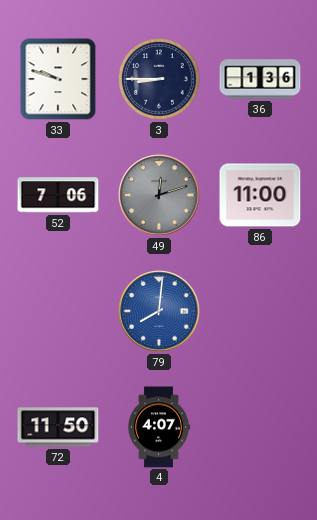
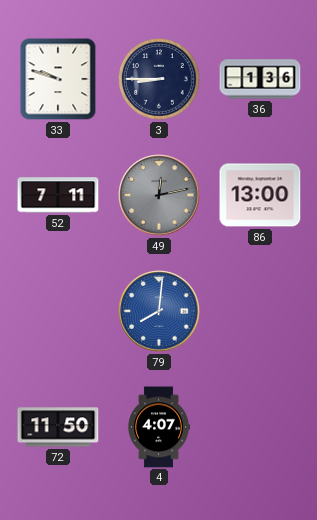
52: 7:06 -> 7:11 (58, 195)
49: 12:12 -> 12:13 (159, 195)
86: 11:00 -> 13:00 (260, 195)
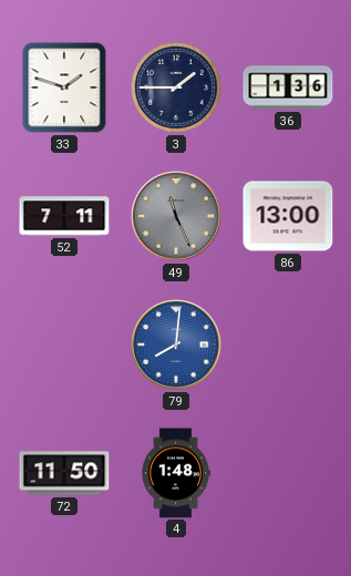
33: 9:48 -> 1:48 (64, 88)
3: 8:45 -> 1:45 (177, 89)
49: 12:13 -> 11:26 (176, 216)
4: 4:07 -> 1:48 (175, 473)
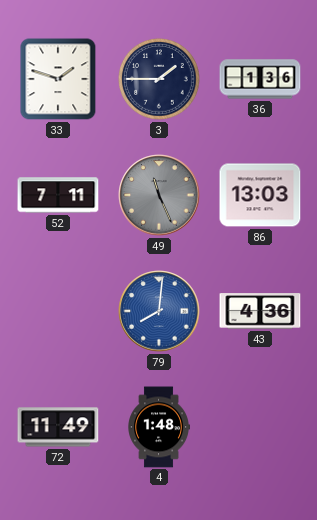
86: 13:00 -> 13:03 (260, 195)
43: none -> 4:36 (260, 311)
72: 11:50 -> 11:49 (58, 427)
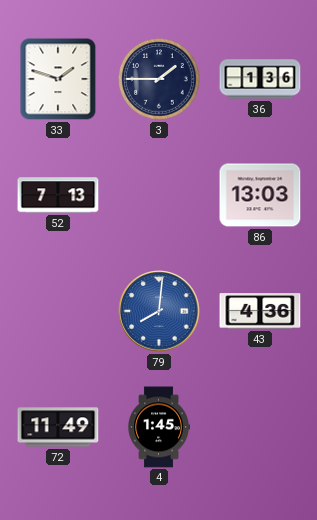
52: 7:11 -> 7:13 (58, 195)
49: 11:26 -> none (159, 195)
4: 1:48 -> 1:45 (158, 427)
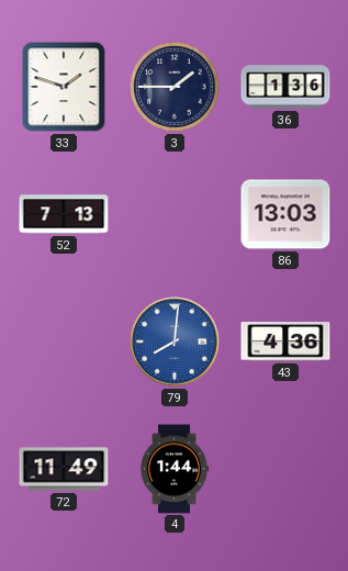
4: 1:45 -> 1:44 (173, 469)
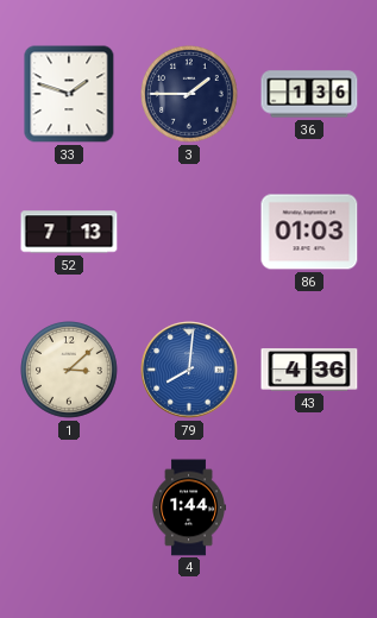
86: 13:03 -> 01:03 (309, 232)
1: none -> 3:08 (70, 371)
72: 11:49 -> none (64, 469)
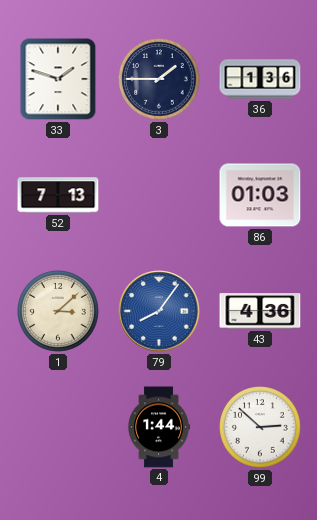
79: 8:01 -> 8:06 (159, 311)
99: none -> 2:52 (261, 428)
